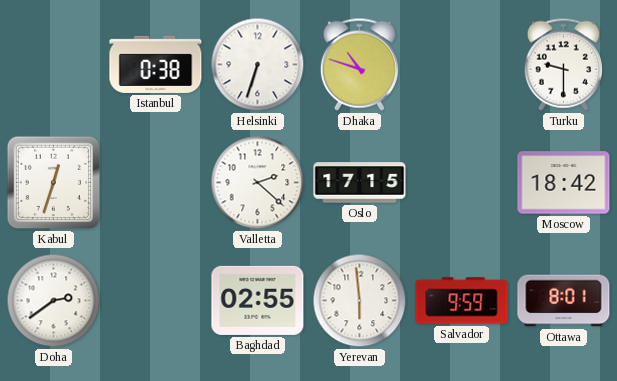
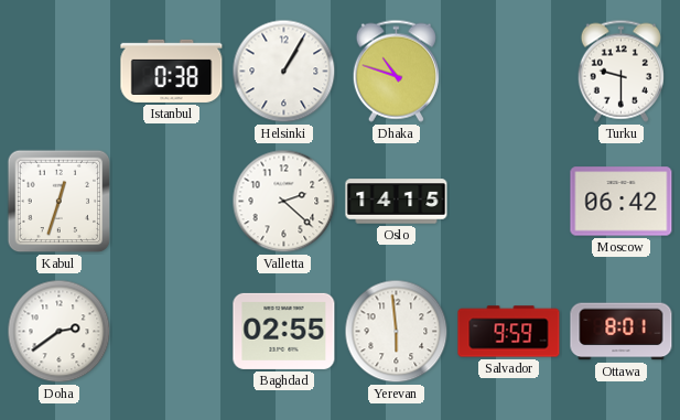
Helsinki: 6:33 -> 1:05 (284, 72)
Oslo: 17:15 -> 14:15 (397, 202)
Moscow: 18:42 -> 06:42 (622, 202)
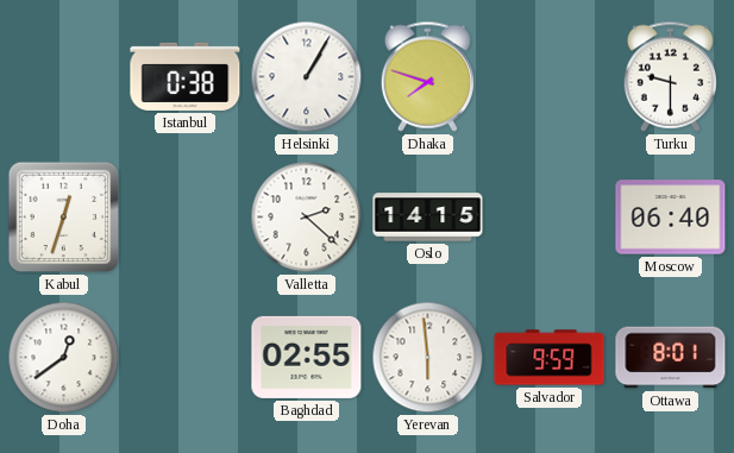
Dhaka: 10:48 -> 7:48 (427, 76)
Moscow: 06:42 -> 06:40 (671, 218)
Doha: 2:39 -> 12:39 (64, 358)
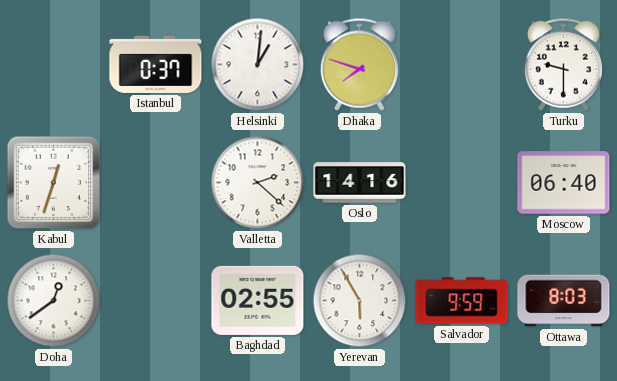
Istanbul: 0:38 -> 0:37 (156, 64)
Helsinki: 1:05 -> 1:01 (258, 65)
Oslo: 14:15 -> 14:16 (360, 183)
Yerevan: 5:59 -> 5:55 (360, 301)
Ottawa: 8:01 -> 8:03 (564, 301)
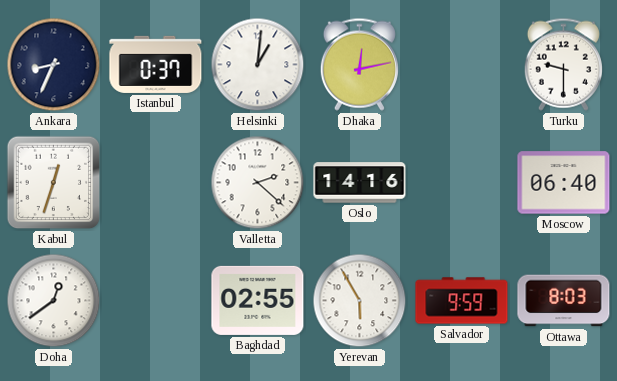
Ankara: none -> 8:34 (54, 65)
Dhaka: 7:48 -> 12:13 (359, 64)
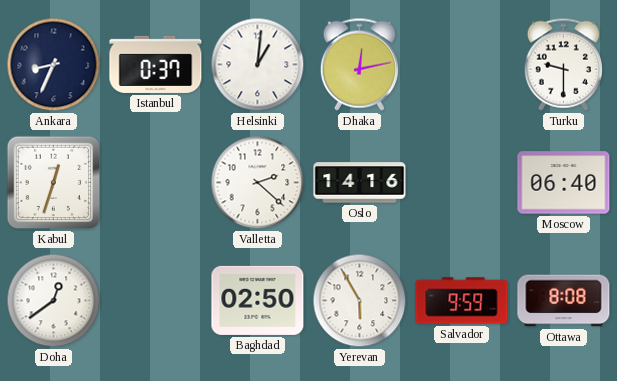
Baghdad: 02:55 -> 02:50 (258, 300)
Ottawa: 8:03 -> 8:08 (564, 301)
